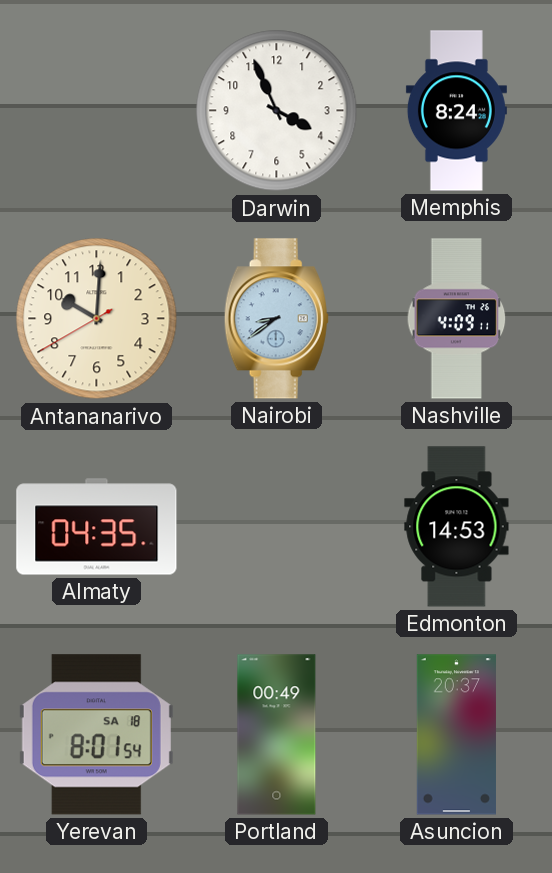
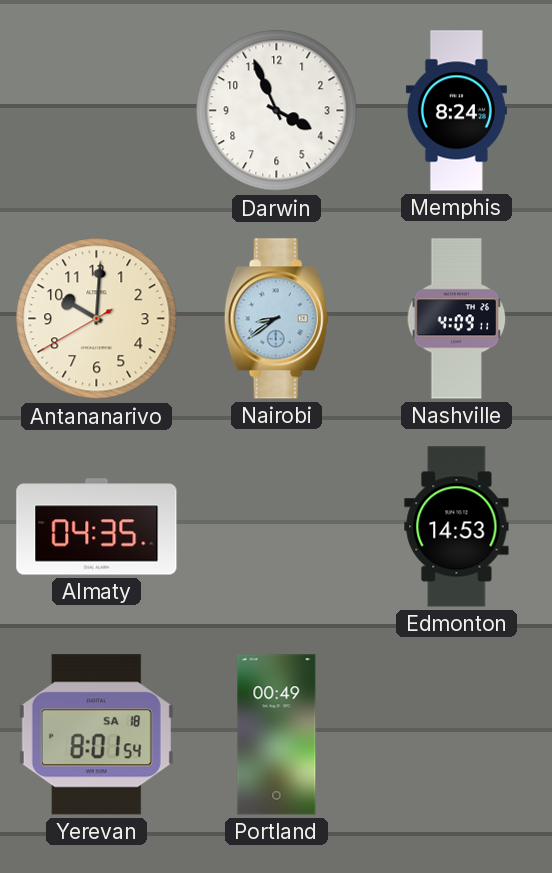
Asuncion: 20:37 -> none (456, 735)
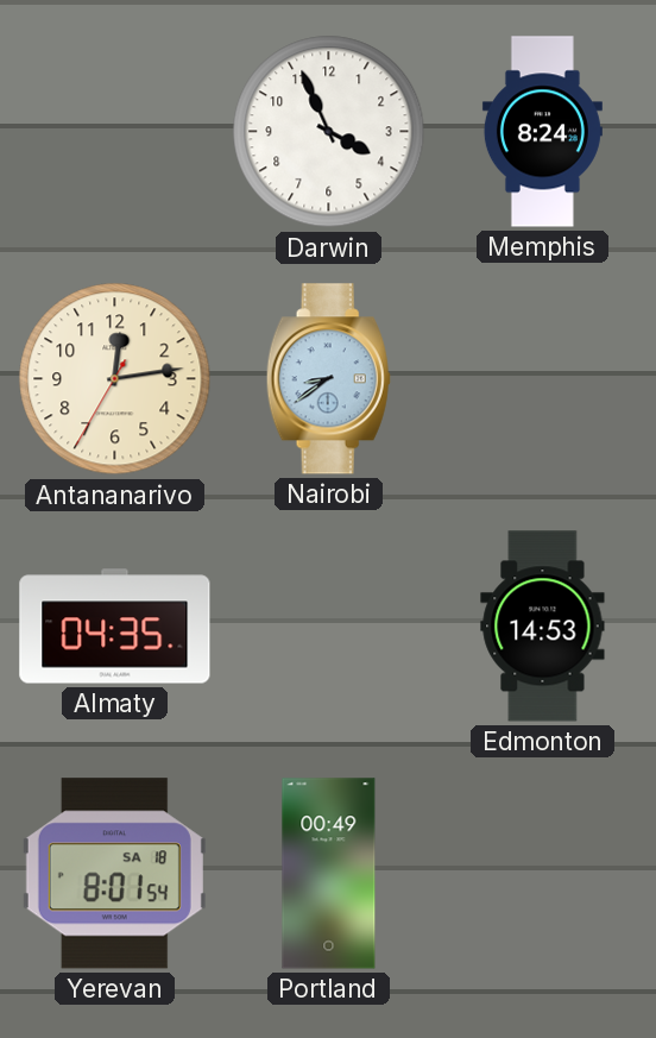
Antananarivo: 10:00 -> 12:13 (115, 379)
Nashville: 4:09 -> none (457, 319)
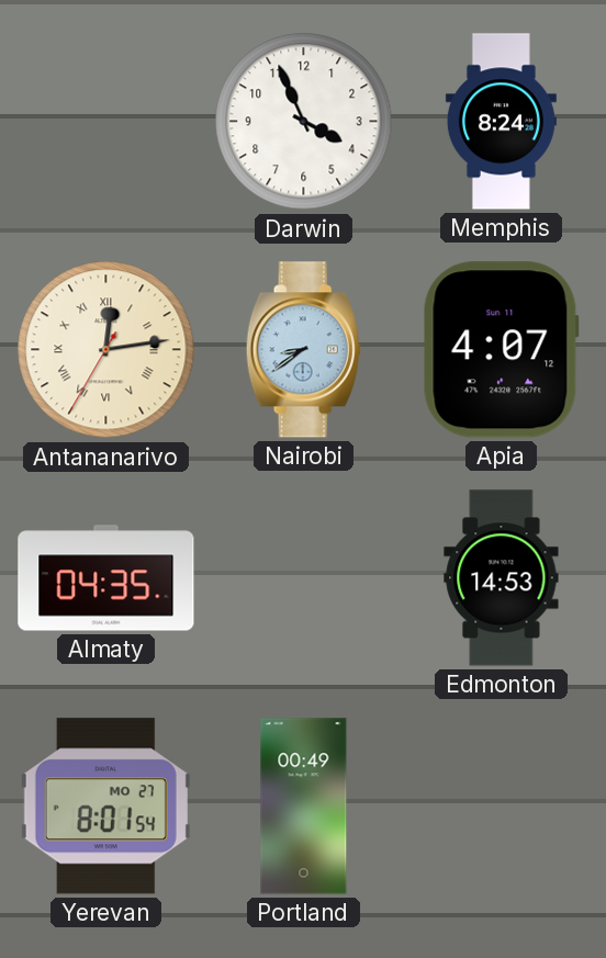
Antananarivo numerals: Arabic -> Roman (106, 350)
Apia: none -> 4:07 (501, 350)
Yerevan date: SA 18 -> MO 27 (105, 807)
